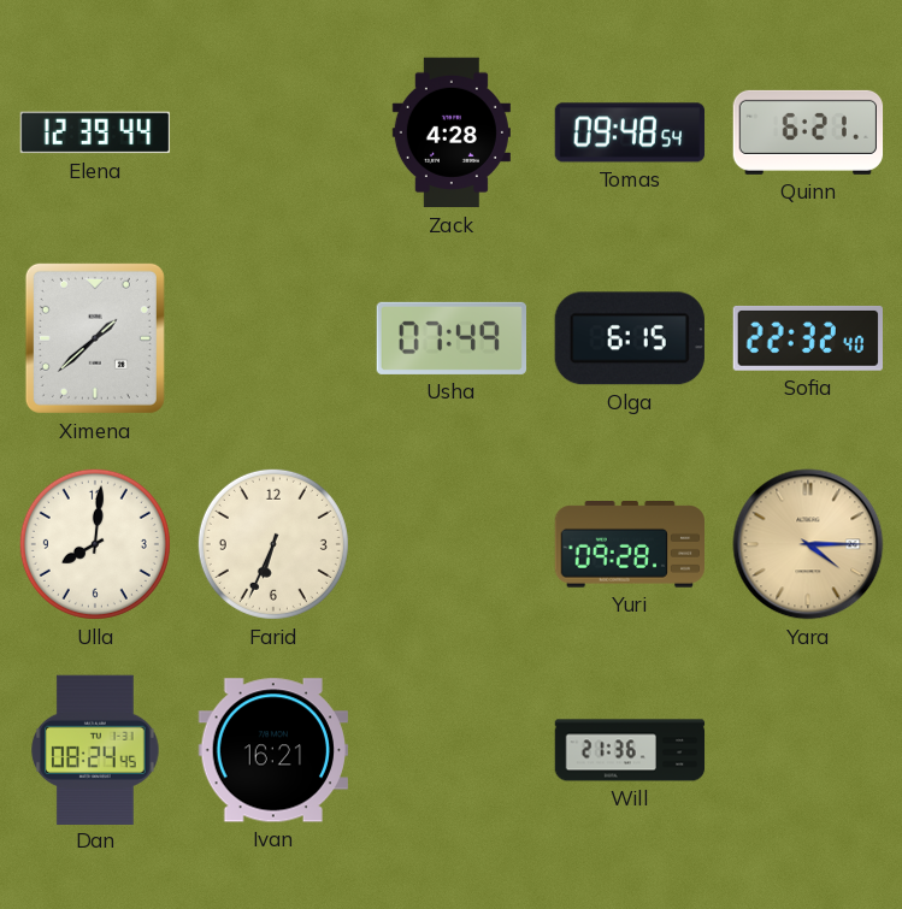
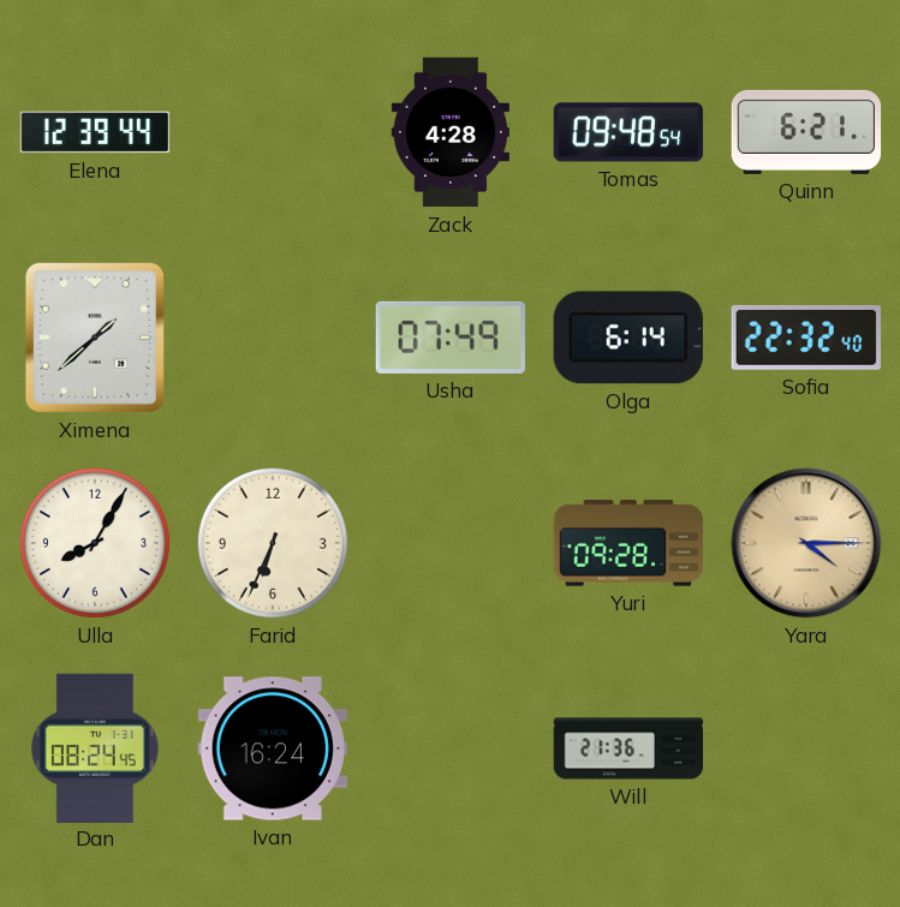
Olga: 6:15 -> 6:14 (628, 338)
Ulla: 8:01 -> 8:05 (95, 543)
Ivan: 16:21 -> 16:24 (272, 748)
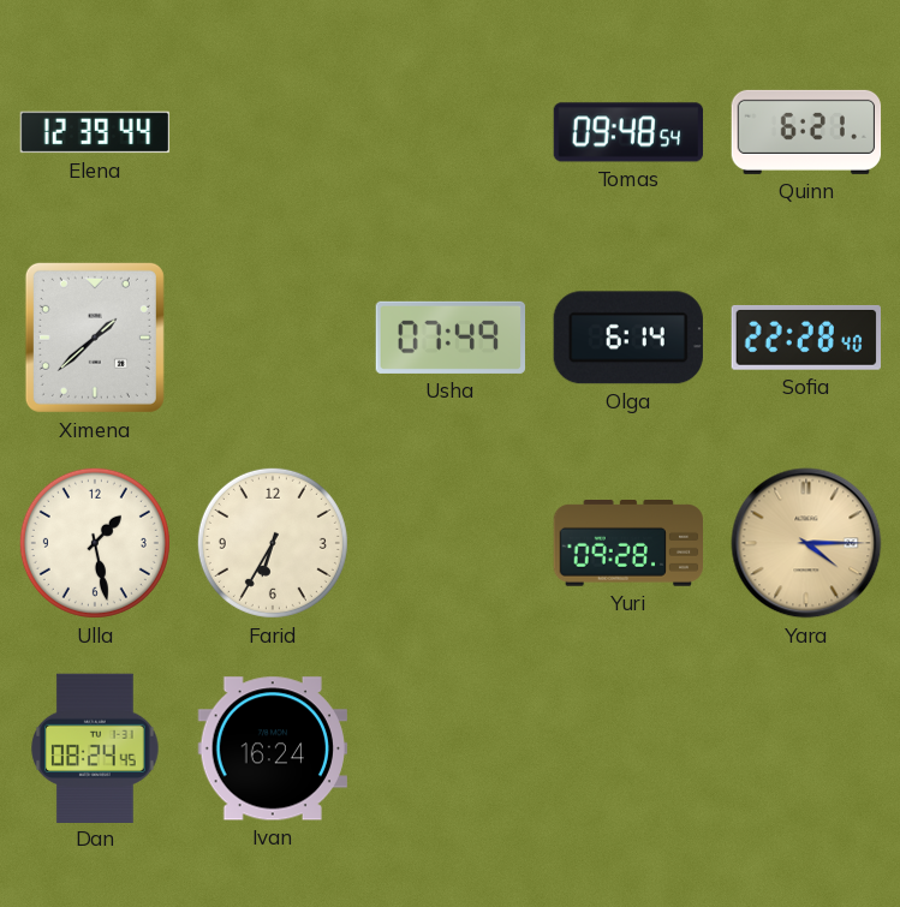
Zack: 4:28 -> none (451, 132)
Sofia: 22:32 -> 22:28 (805, 338)
Ulla: 8:05 -> 1:28 (95, 543)
Farid: 6:34 -> 6:35 (273, 543)
Will: 21:36 -> none (628, 748)
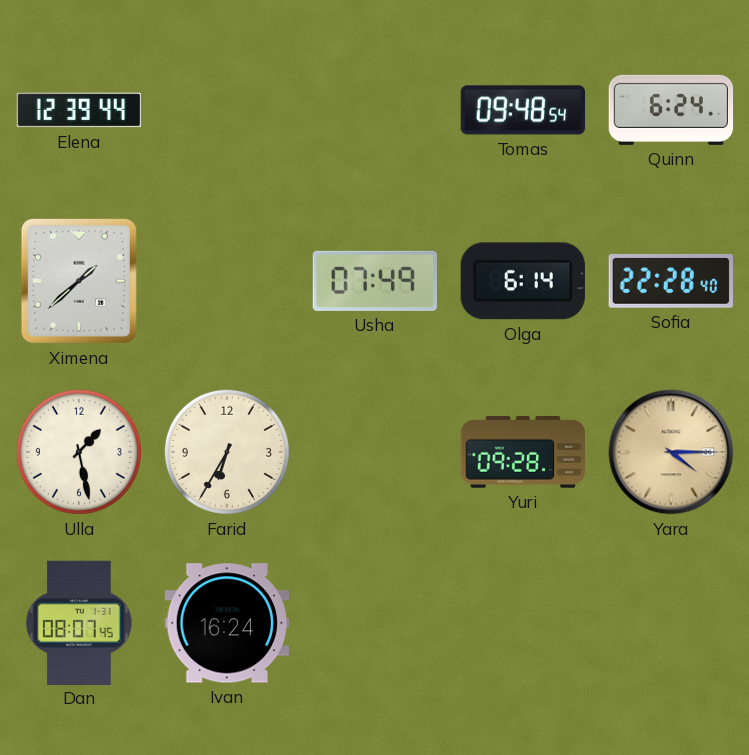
Quinn: 6:21 -> 6:24 (671, 110)
Dan: 08:24 -> 08:07 (79, 622)
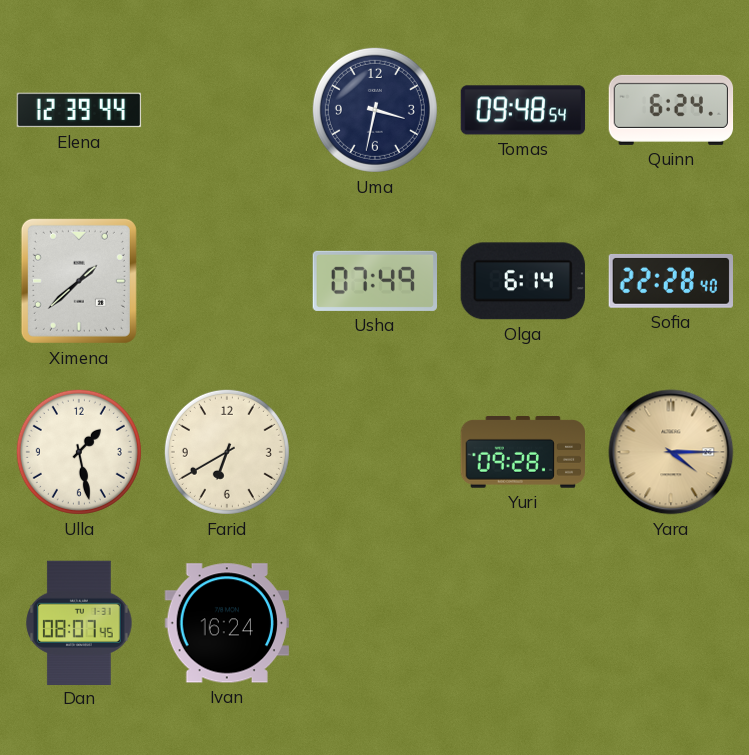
Uma: none -> 3:32 (375, 110)
Farid: 6:35 -> 6:40 (227, 452)
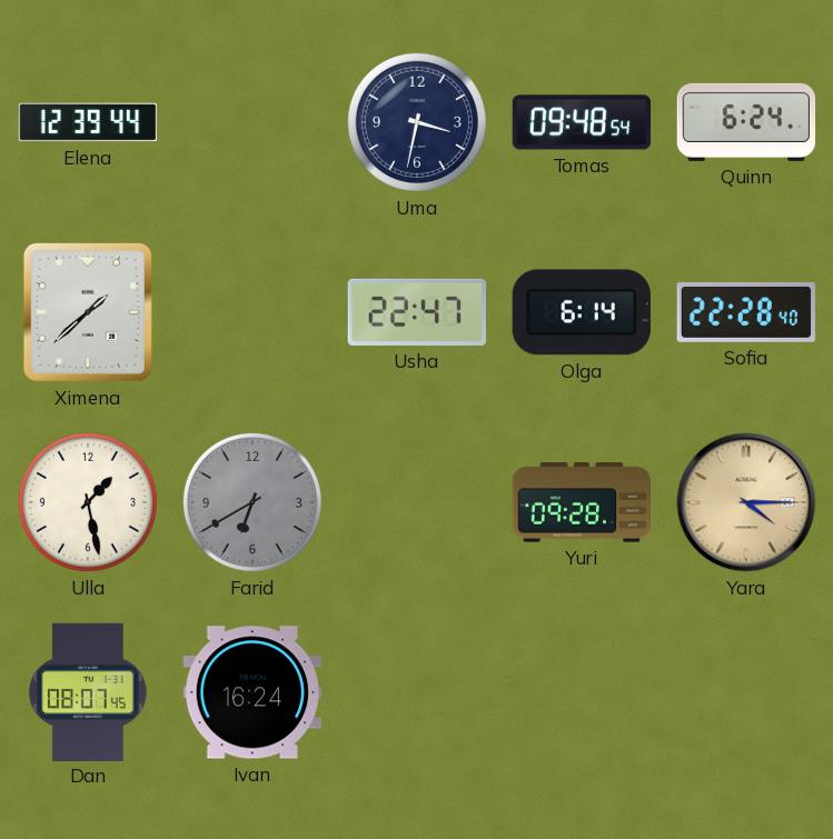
Usha: 07:49 -> 22:47 (416, 312)
Farid dial: cream -> grey (252, 502)
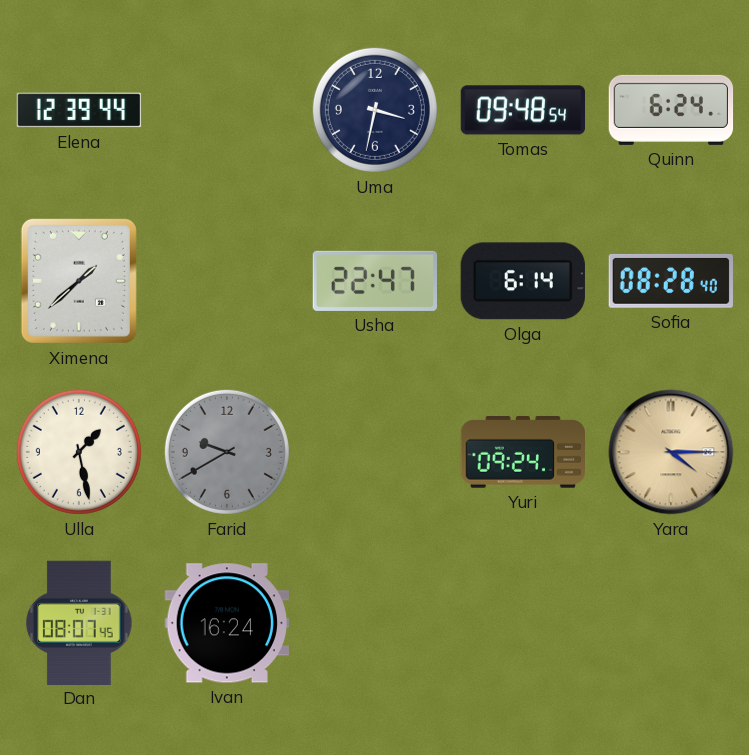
Sofia: 22:28 -> 08:28 (670, 281)
Farid: 6:40 -> 9:40 (227, 452)
Yuri: 09:28 -> 09:24 (523, 453)
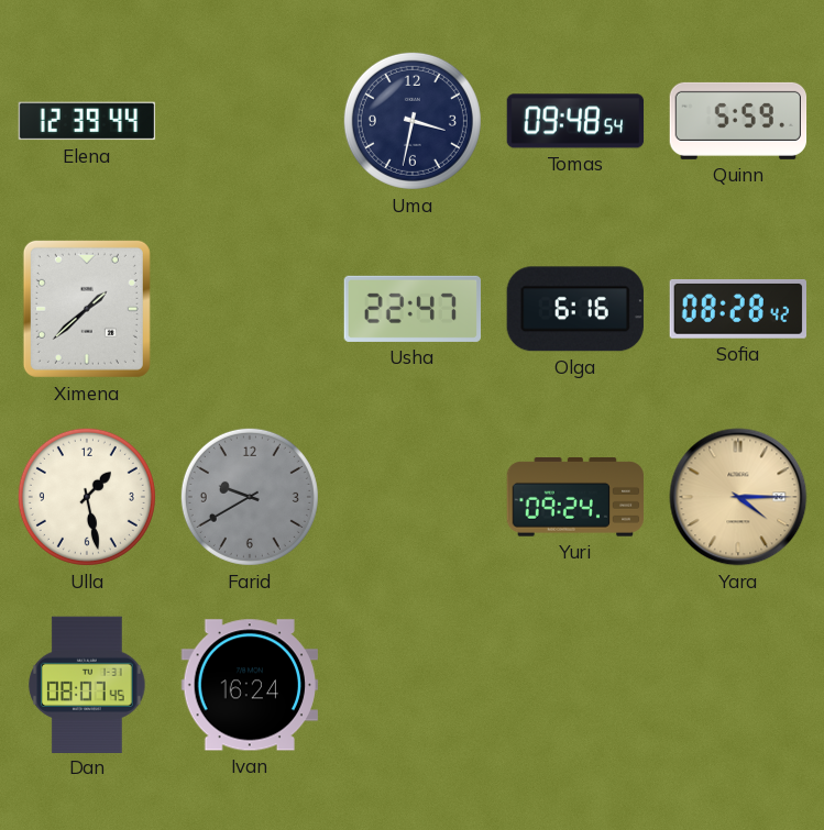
Quinn: 6:24 -> 5:59 (738, 121)
Olga: 6:14 -> 6:16 (575, 309)
Sofia: 08:28:40 -> 08:28:42 (737, 309)
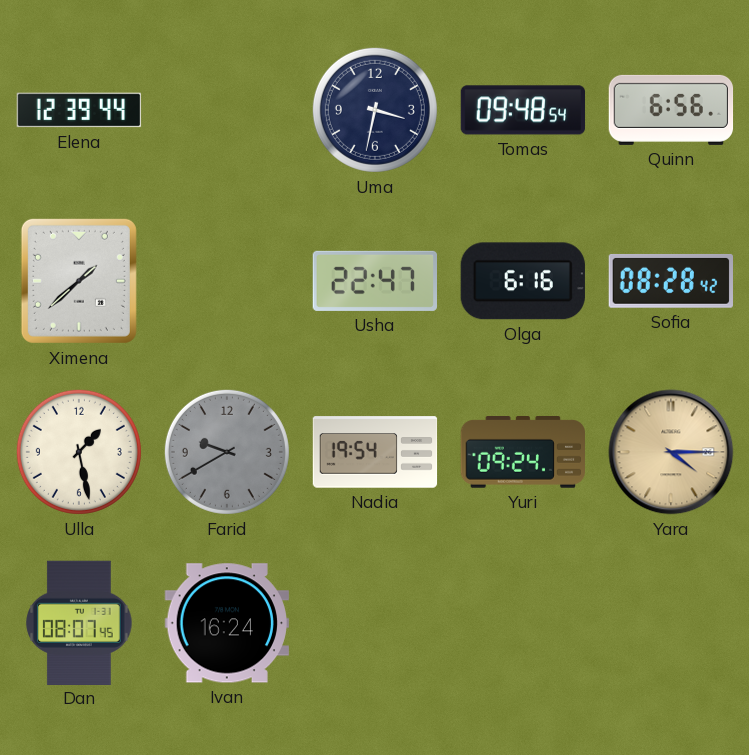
Quinn: 5:59 -> 6:56 (671, 110)
Nadia: none -> 19:54 (375, 452)
